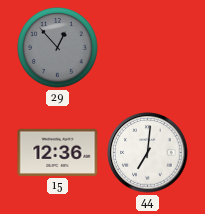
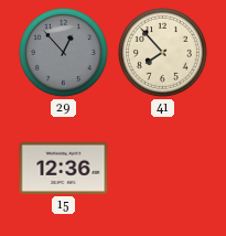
41: none -> 7:53 (162, 52)
44: 7:01 -> none (148, 153)
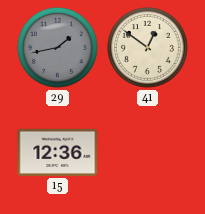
29: 12:53 -> 1:43 (57, 47)
41: 7:53 -> 12:51 (147, 47)
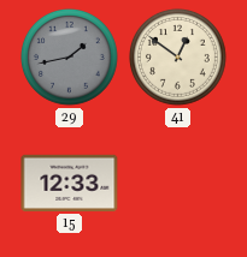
15: 12:36 -> 12:33 (70, 183)
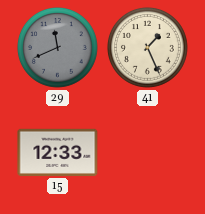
29: 1:43 -> 11:41 (57, 47)
41: 12:51 -> 1:26 (147, 47)
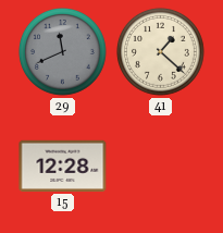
41: 1:26 -> 1:22 (160, 51)
15: 12:33 -> 12:28 (63, 165)
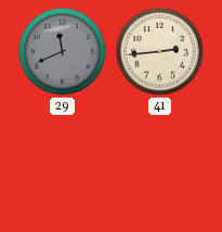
41: 1:22 -> 2:44 (159, 51)
15: 12:28 -> none (63, 165)
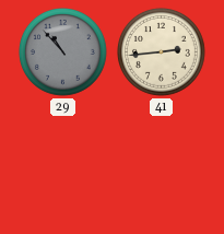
29: 11:41 -> 10:53 (62, 51)
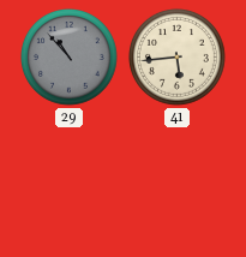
41: 2:44 -> 5:44 (176, 56)
